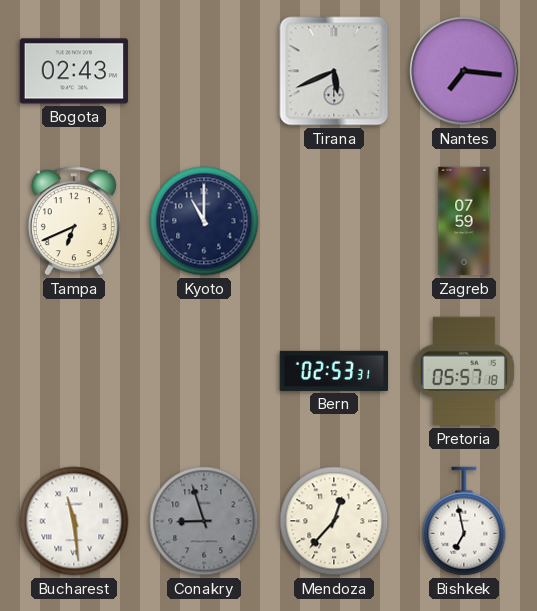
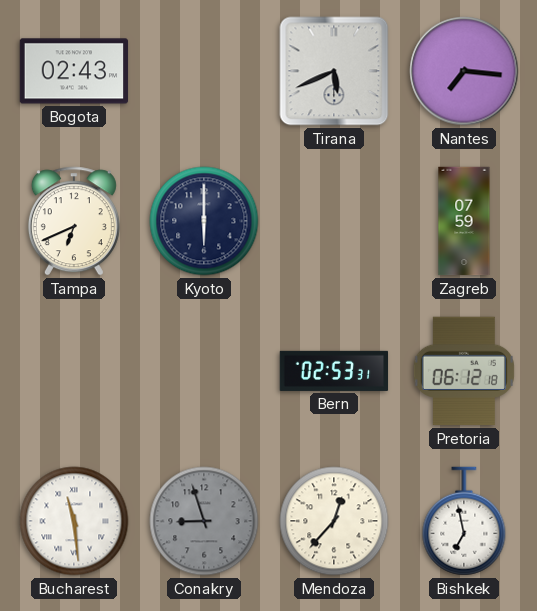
Kyoto: 11:00 -> 6:00 (204, 221)
Pretoria: 05:57 -> 06:12 (464, 371)
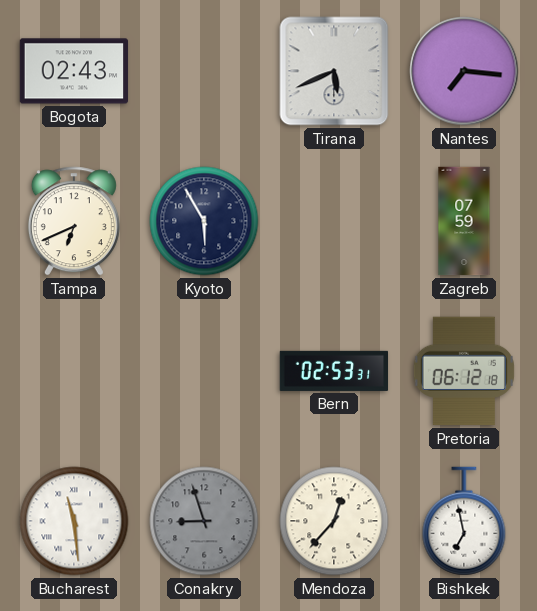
Kyoto: 6:00 -> 5:55 (204, 221)
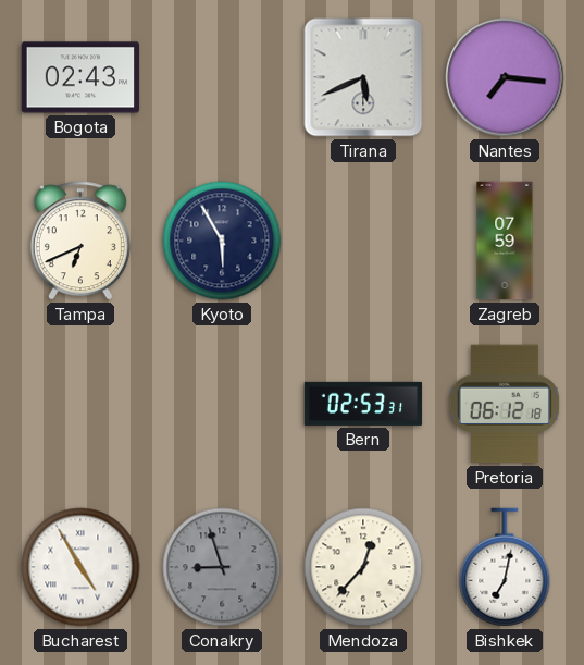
Bucharest: 11:29 -> 4:55 (80, 567)
Bishkek: 6:58 -> 7:02 (505, 567)
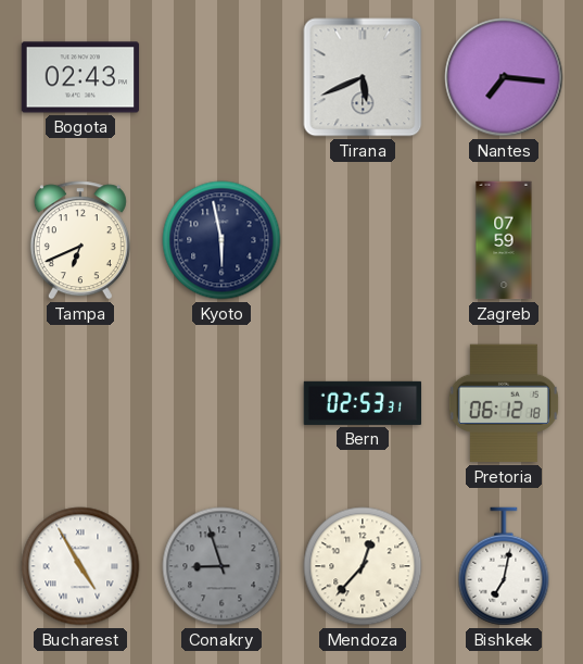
Kyoto: 5:55 -> 5:58 (221, 240)
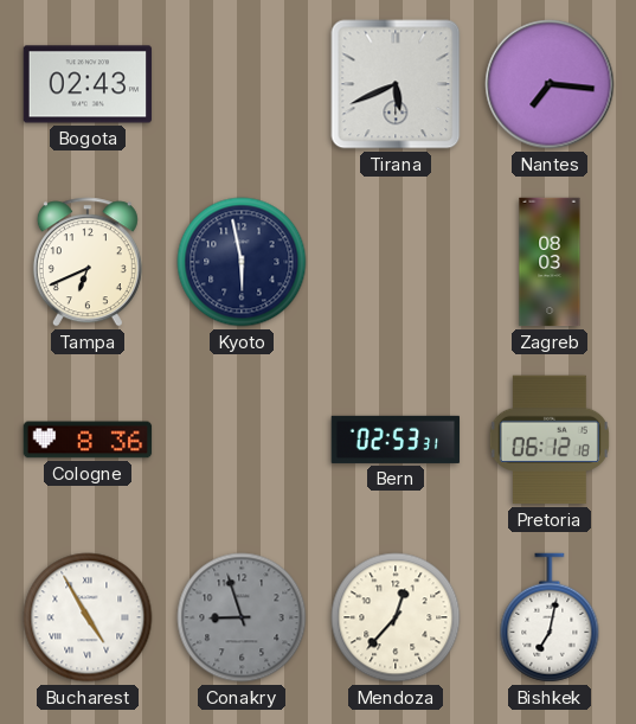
Zagreb: 07:59 -> 08:03 (550, 262)
Cologne: none -> 8:36 (88, 440)
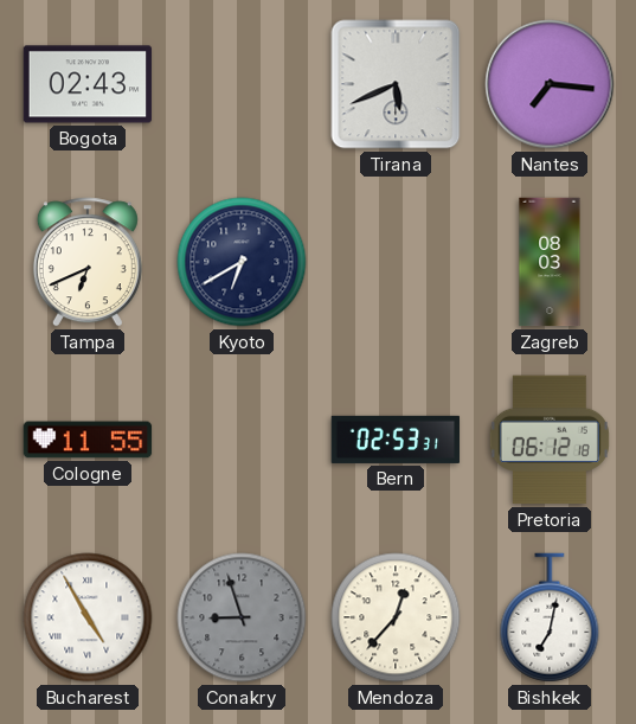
Kyoto: 5:58 -> 6:40 (242, 262)
Cologne: 8:36 -> 11:55 (88, 440)
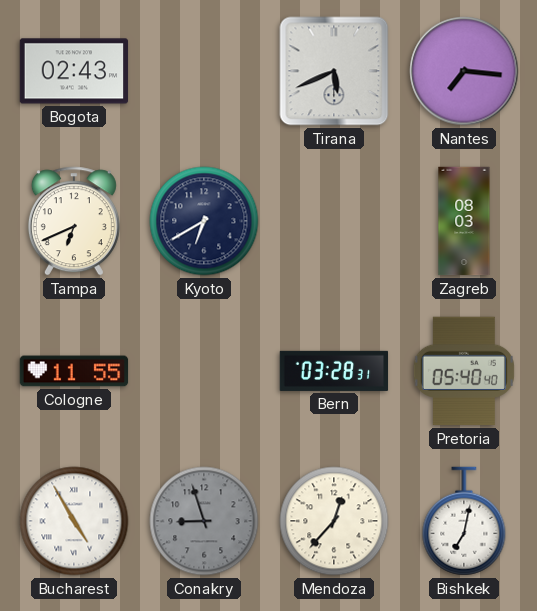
Bern: 02:53 -> 03:28 (334, 371)
Pretoria: 06:12 -> 05:40 (464, 371)
